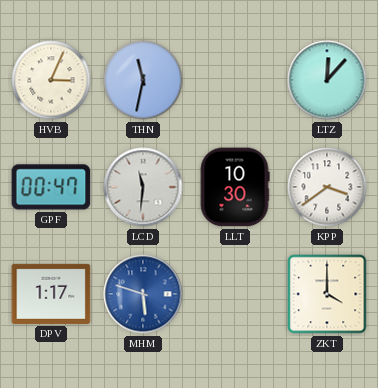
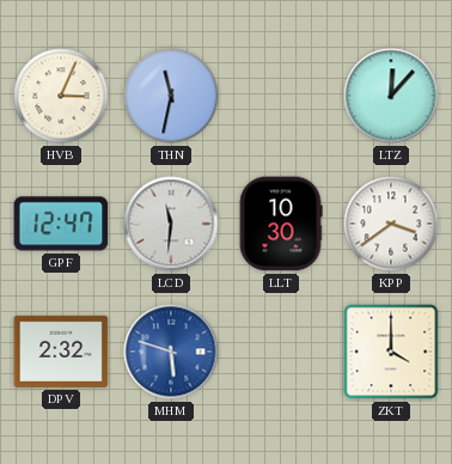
GPF: 00:47 -> 12:47 (61, 224)
DPV: 1:17 -> 2:32 (61, 352)
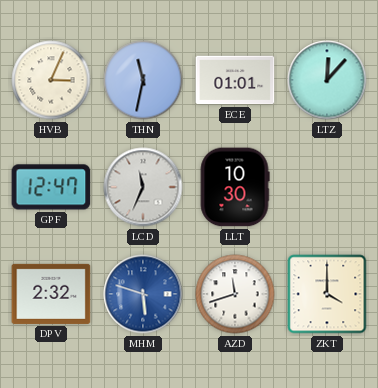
ECE: none -> 01:01 (235, 80)
LCD: 11:31 -> 11:34 (143, 187)
KPP: 3:39 -> none (391, 224)
AZD: none -> 11:42 (235, 294)
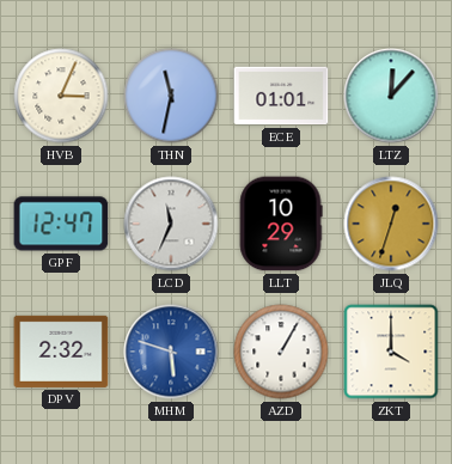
LLT: 10:30 -> 10:29 (281, 224)
JLQ: none -> 12:33 (391, 224)
AZD: 11:42 -> 1:05 (281, 352)
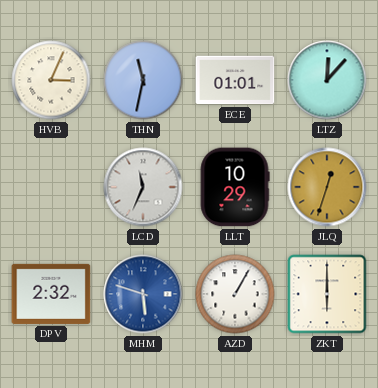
GPF: 12:47 -> none (61, 224)
ZKT: 4:00 -> 6:00 (327, 294)
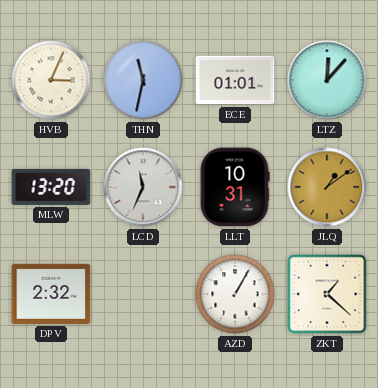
MLW: none -> 13:20 (51, 187)
LLT: 10:29 -> 10:31 (235, 187)
JLQ: 12:33 -> 1:09 (327, 187)
MHM: 5:48 -> none (143, 294)
ZKT: 6:00 -> 1:22 (327, 294)
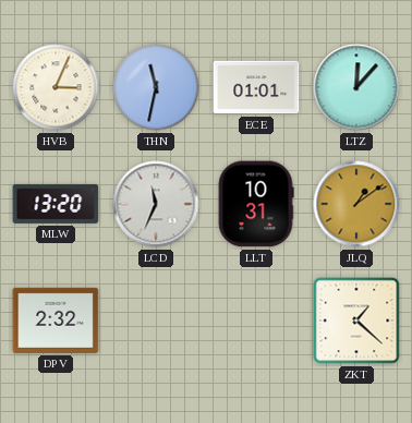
AZD: 1:05 -> none (235, 294)
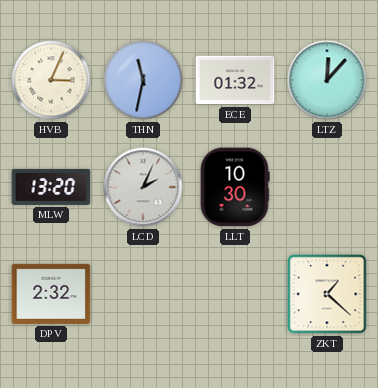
ECE: 01:01 -> 01:32 (235, 80)
LCD: 11:34 -> 2:04 (143, 187)
LLT: 10:31 -> 10:30 (235, 187)
JLQ: 1:09 -> none (356, 204)
